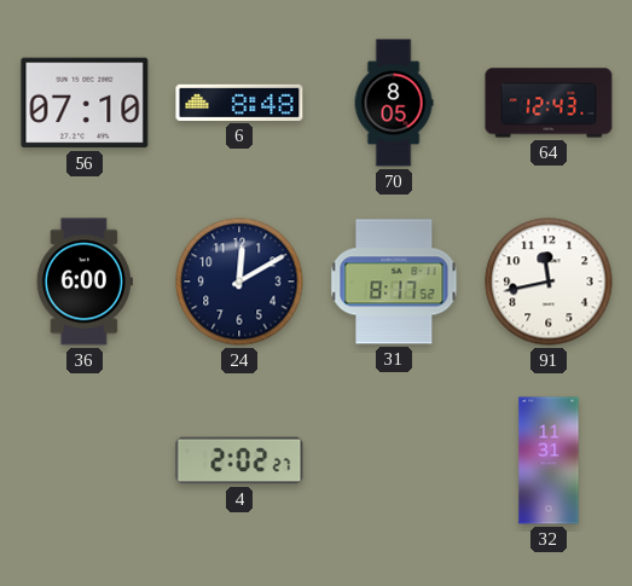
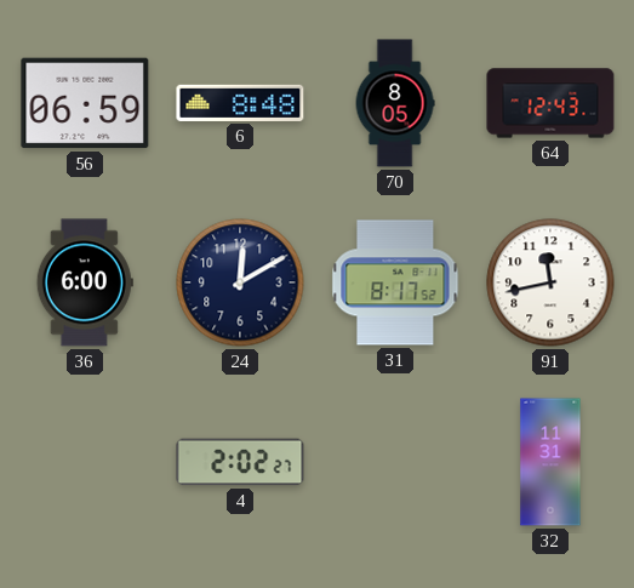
56: 07:10 -> 06:59 (85, 103)
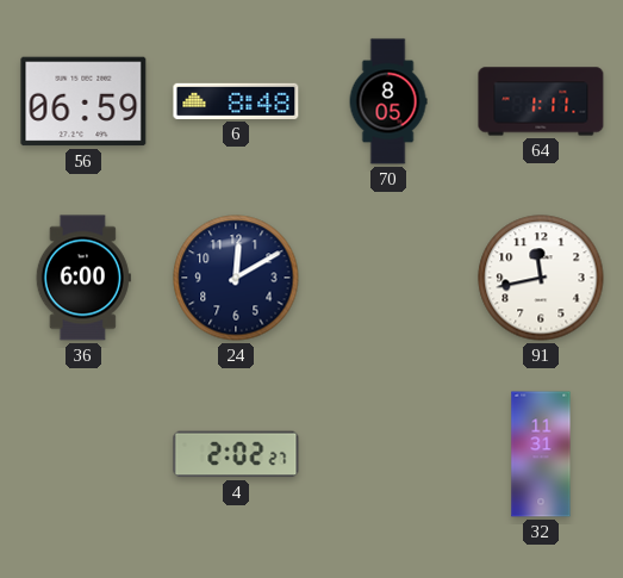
64: 12:43 -> 1:11 (541, 101)
31: 8:17 -> none (395, 282)
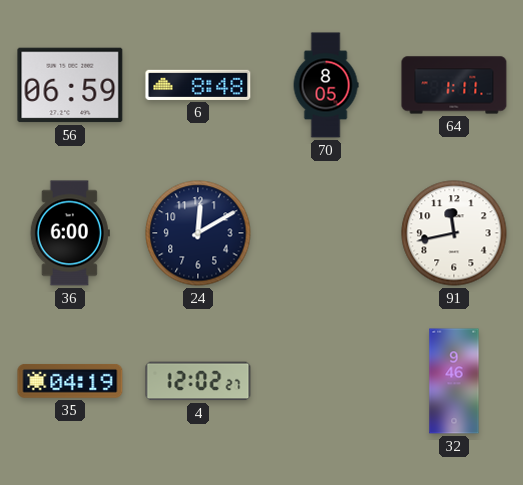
35: none -> 04:19 (70, 381)
4: 2:02 -> 12:02 (198, 381)
32: 11:31 -> 9:46 (454, 381)
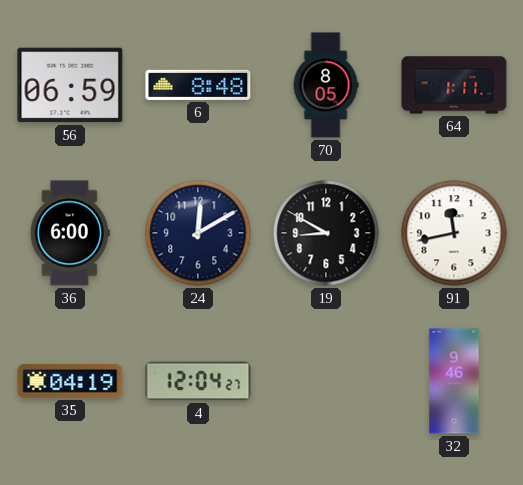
19: none -> 8:50 (326, 233)
4: 12:02 -> 12:04 (198, 381)
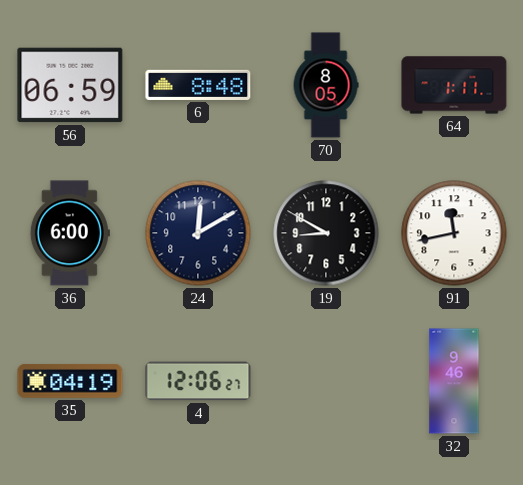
4: 12:04 -> 12:06 (198, 381)
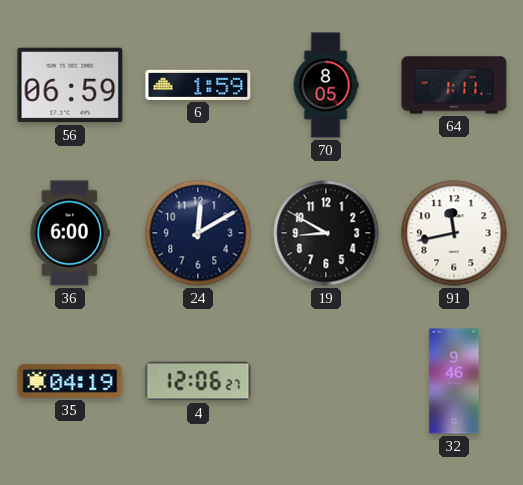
6: 8:48 -> 1:59 (198, 85)
